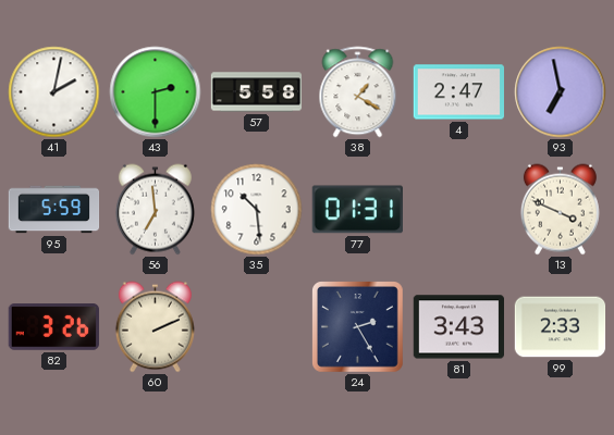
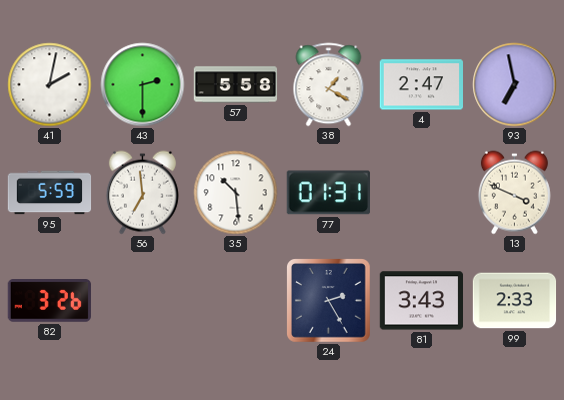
60: 2:11 -> none (155, 327)
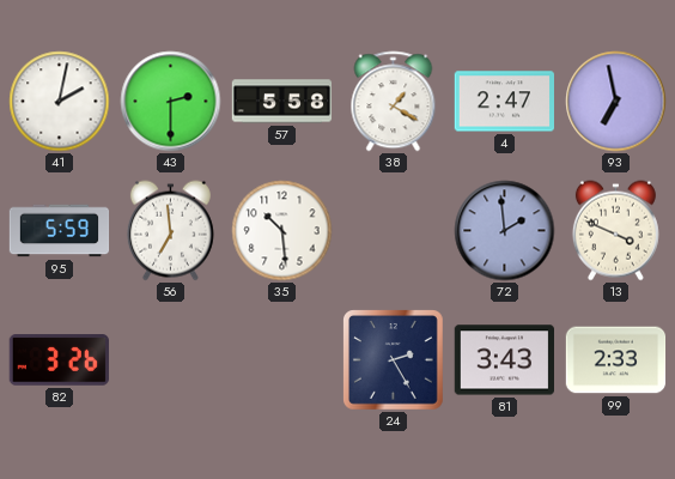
77: 01:31 -> none (328, 193)
72: none -> 1:59 (505, 231)
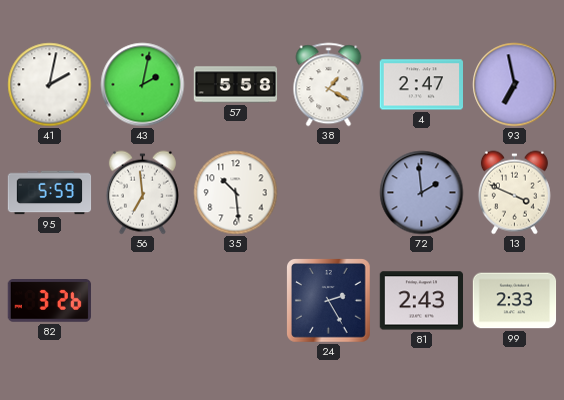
43: 2:30 -> 2:02 (143, 85)
81: 3:43 -> 2:43 (421, 301)
